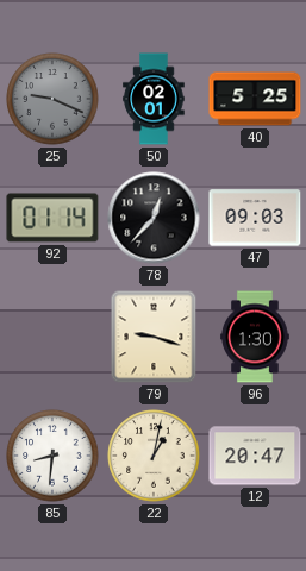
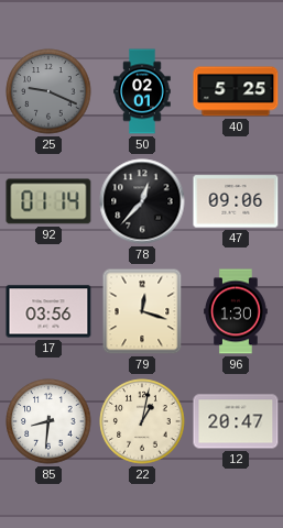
47: 09:03 -> 09:06 (236, 201)
17: none -> 03:56 (48, 311)
79: 9:18 -> 12:18 (142, 311)
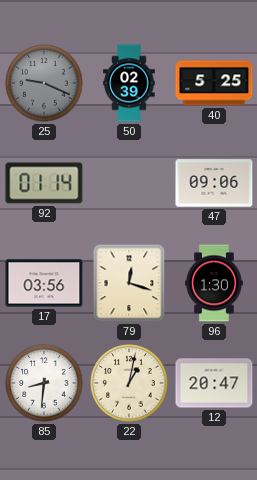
50: 02:01 -> 02:39 (129, 83)
78: 12:37 -> none (142, 201)
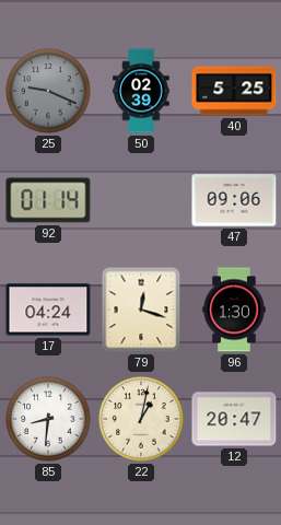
17: 03:56 -> 04:24 (48, 310)
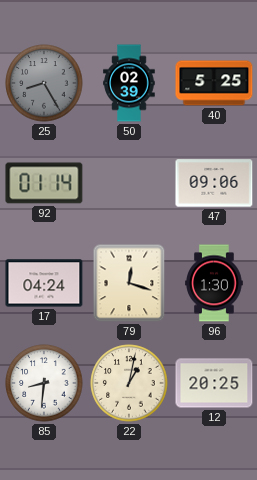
25: 9:19 -> 8:25 (44, 83)
12: 20:47 -> 20:25 (214, 383)
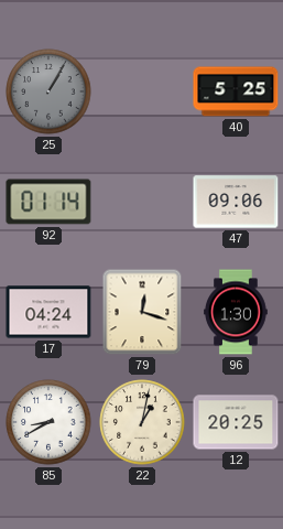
25: 8:25 -> 1:05 (48, 91)
50: 02:39 -> none (129, 83)
85: 8:31 -> 8:40 (48, 422)
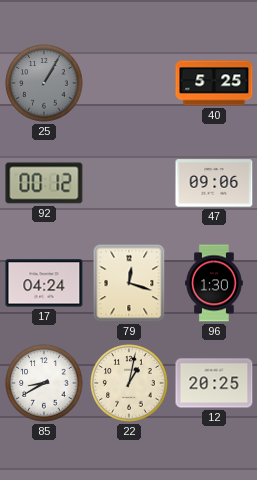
92: 01:14 -> 00:12 (44, 183)
